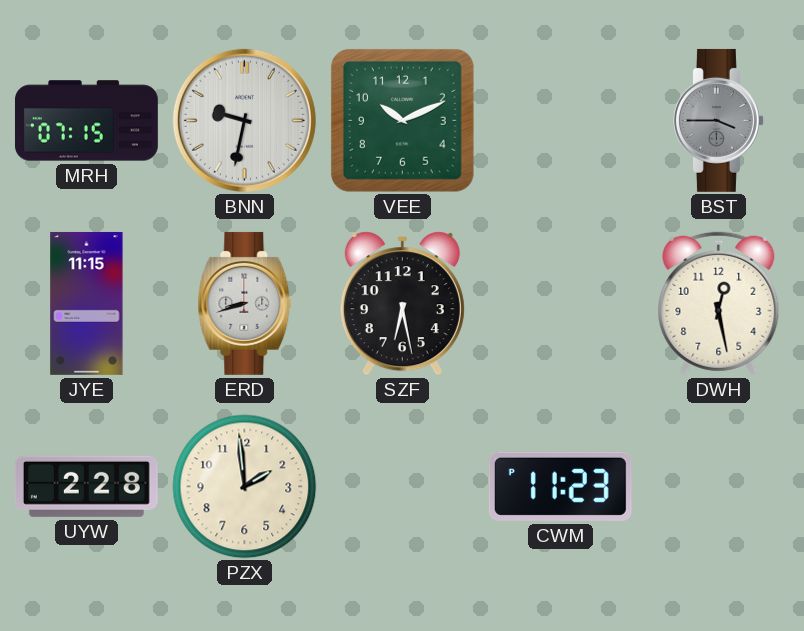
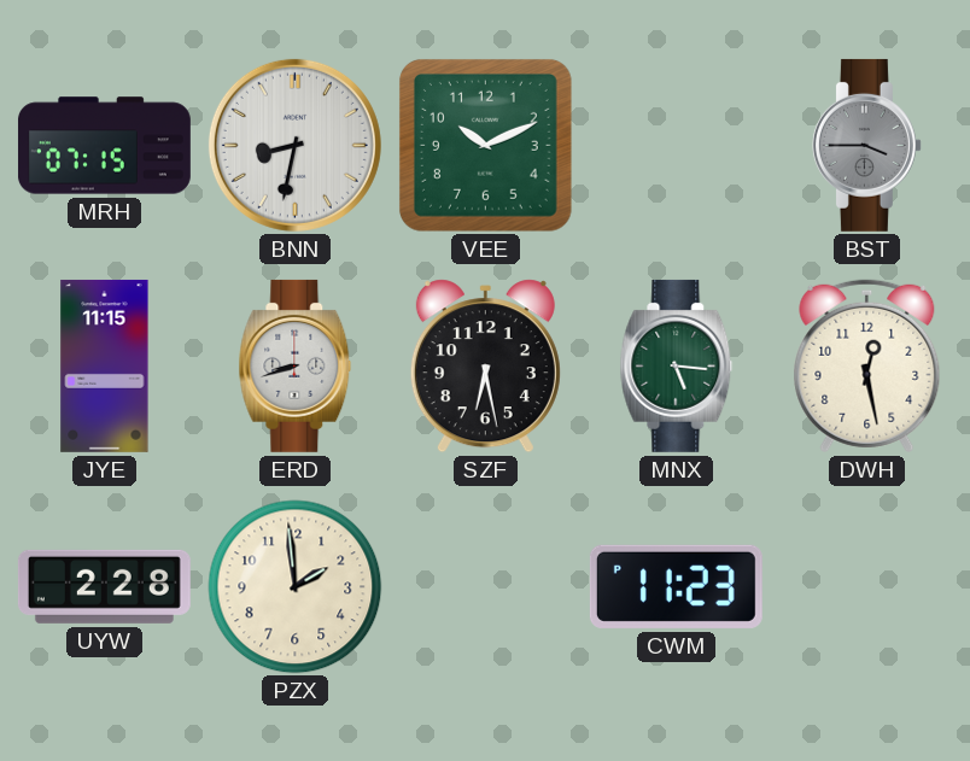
BNN: 9:32 -> 8:32 (294, 145)
MNX: none -> 5:16 (677, 365)
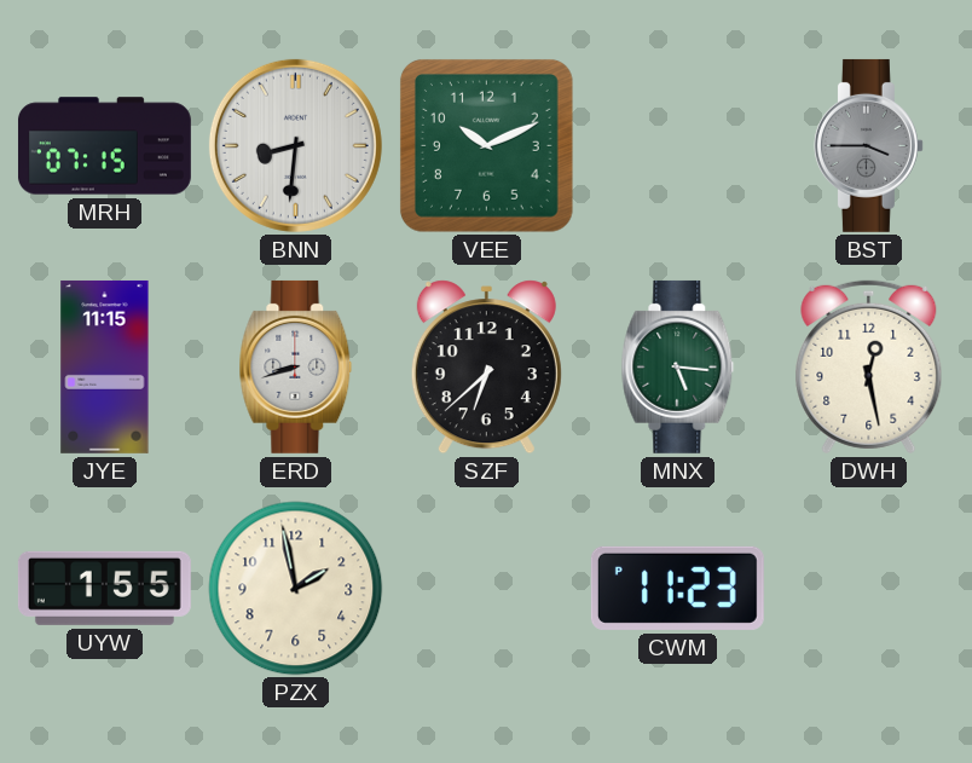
BNN: 8:32 -> 8:31 (295, 145)
SZF: 6:28 -> 6:38 (486, 368)
UYW: 2:28 -> 1:55 (104, 588)
PZX: 1:59 -> 1:58 (296, 589)
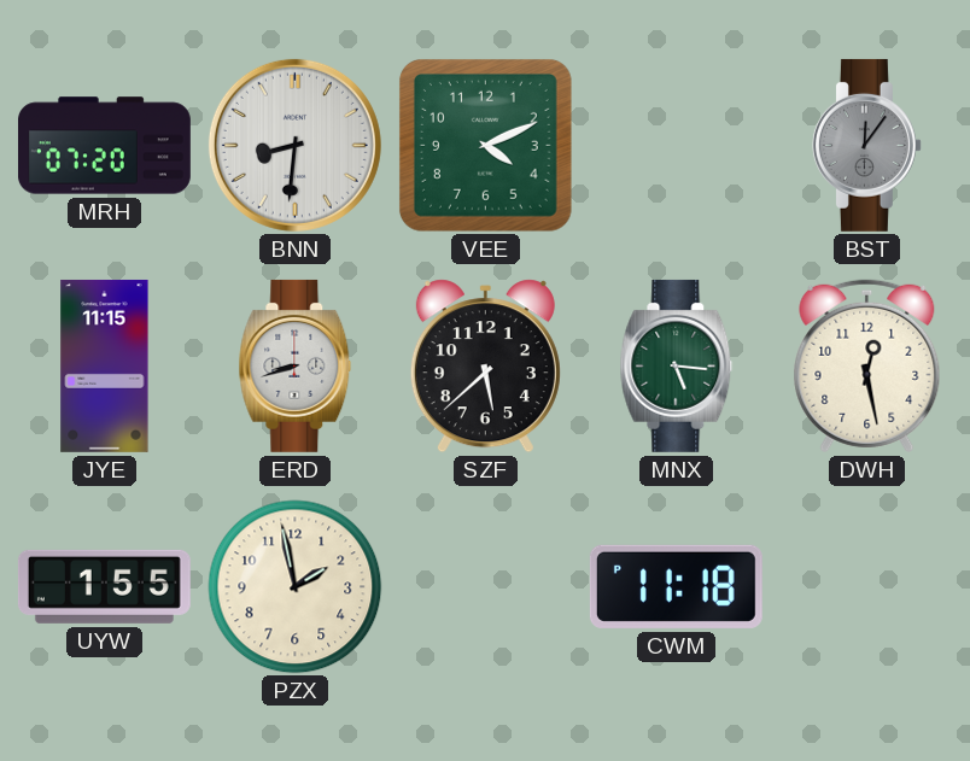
MRH: 07:15 -> 07:20 (104, 146)
VEE: 10:11 -> 4:11 (486, 146)
BST: 3:45 -> 12:06 (866, 145)
SZF: 6:38 -> 5:38 (485, 367)
CWM: 11:23 -> 11:18 (676, 586)
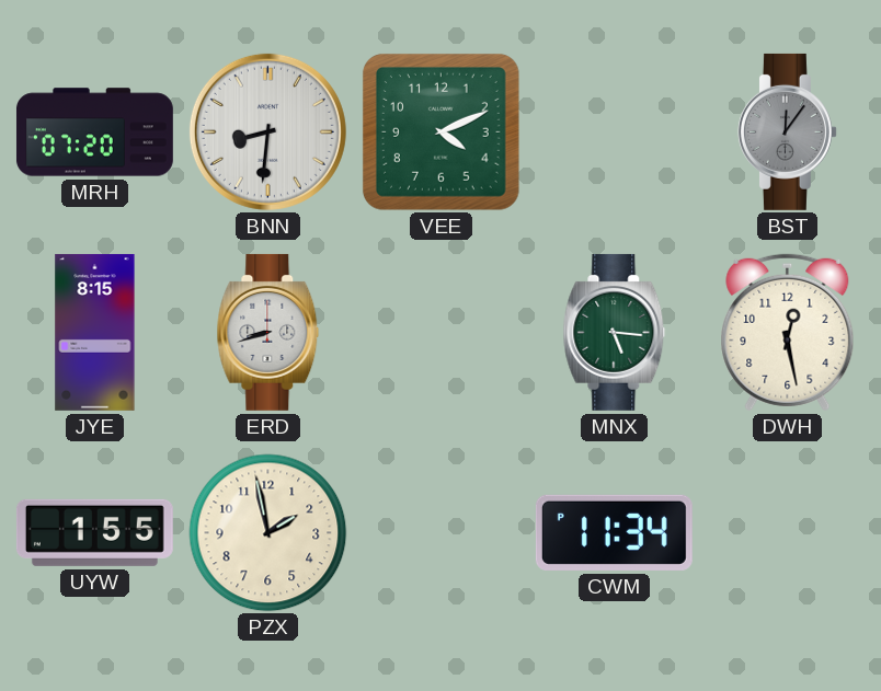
JYE: 11:15 -> 8:15 (95, 332)
SZF: 5:38 -> none (485, 367)
CWM: 11:18 -> 11:34 (614, 532)
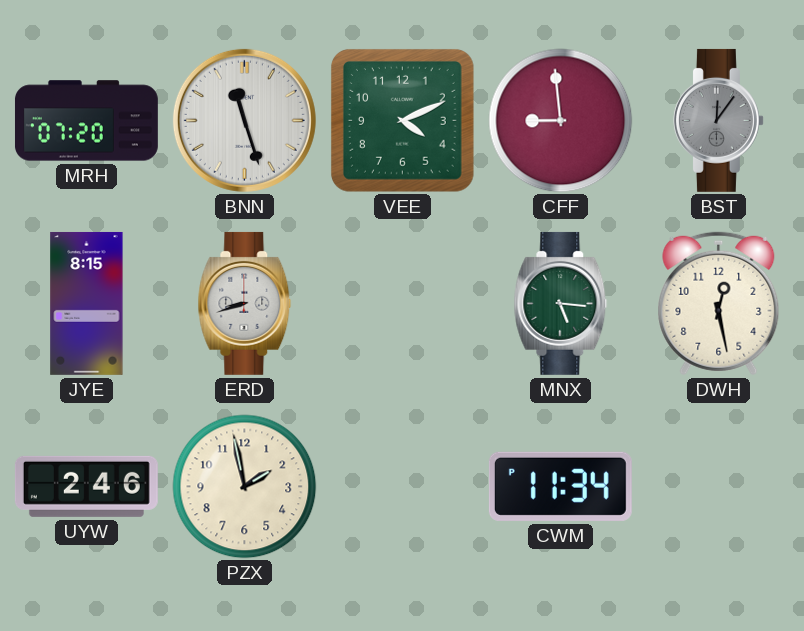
BNN: 8:31 -> 11:27 (244, 120)
CFF: none -> 8:59 (561, 121)
UYW: 1:55 -> 2:46 (86, 486)
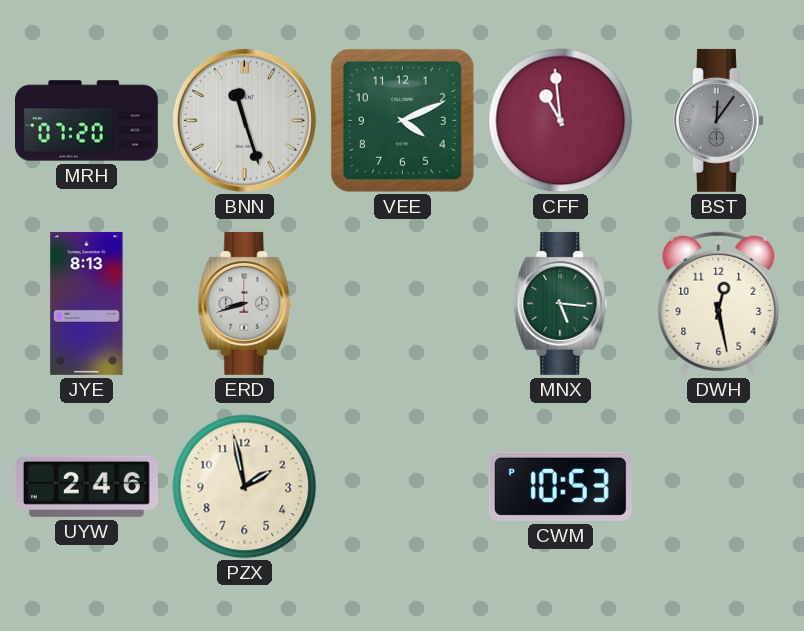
CFF: 8:59 -> 10:59 (561, 121)
JYE: 8:15 -> 8:13 (87, 303)
CWM: 11:34 -> 10:53 (560, 486)
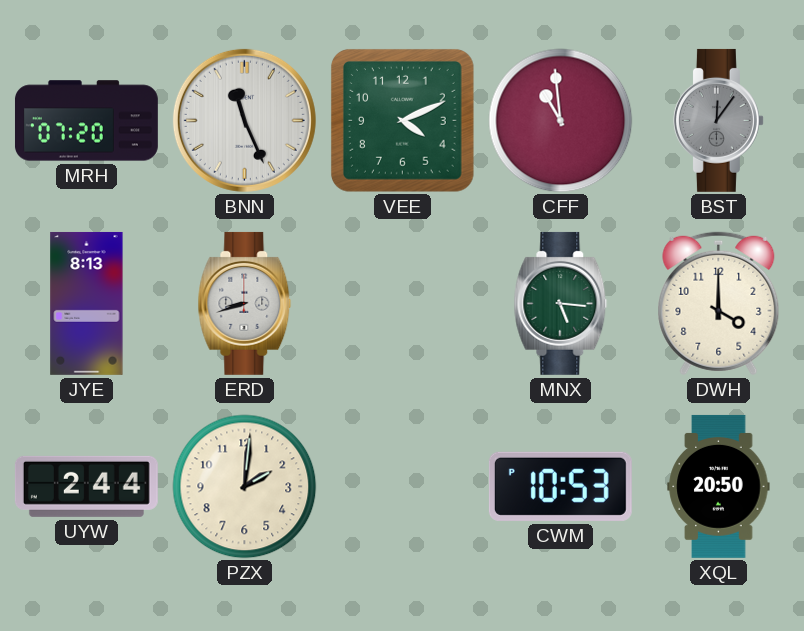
BNN: 11:27 -> 11:26 (244, 120)
DWH: 12:28 -> 4:00 (719, 304)
UYW: 2:46 -> 2:44 (86, 486)
PZX: 1:58 -> 2:01 (245, 487)
XQL: none -> 20:50 (719, 486)
